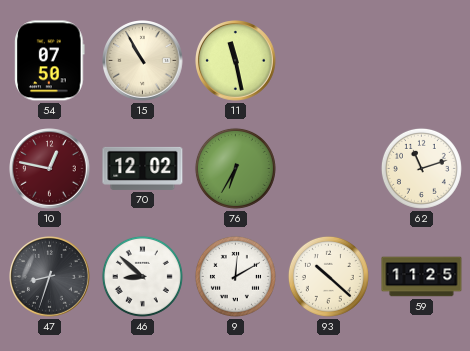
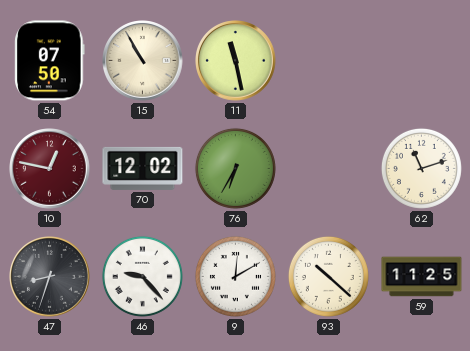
46: 8:52 -> 9:23 (142, 276)
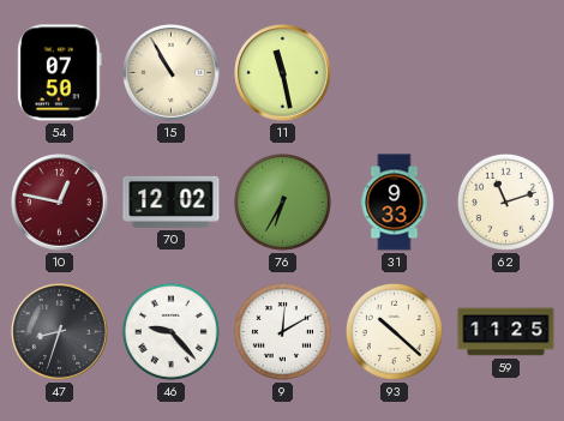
31: none -> 9:33 (395, 203)
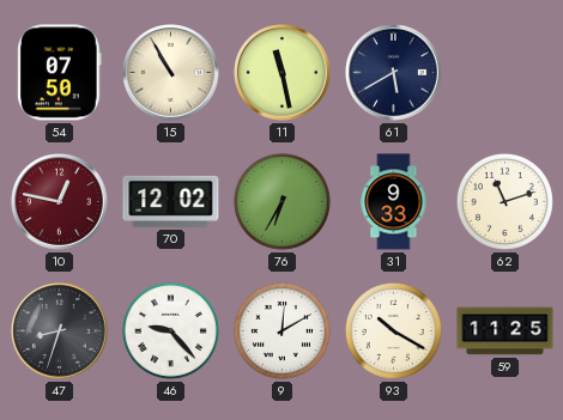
61: none -> 5:40 (394, 73)
93: 10:22 -> 10:20 (393, 330)
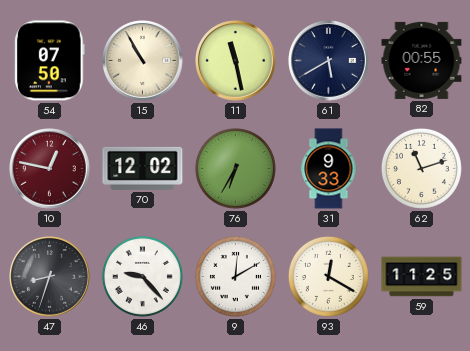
82: none -> 00:55 (422, 60)
93: 10:20 -> 12:20 (328, 276)
